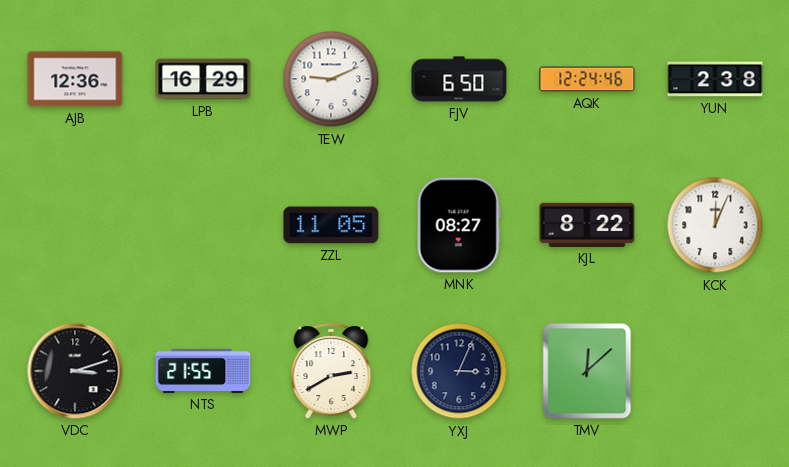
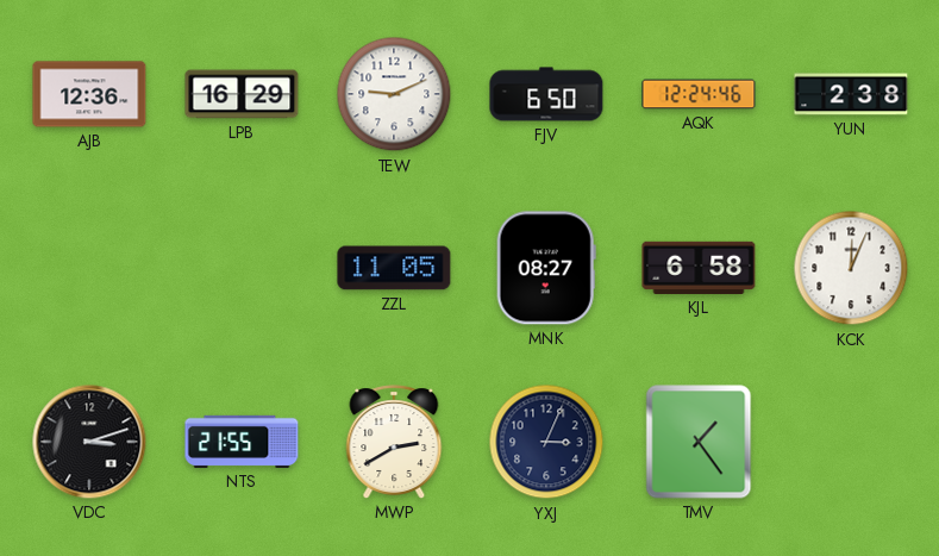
KJL: 8:22 -> 6:58 (699, 268)
TMV: 12:08 -> 1:24 (699, 442)
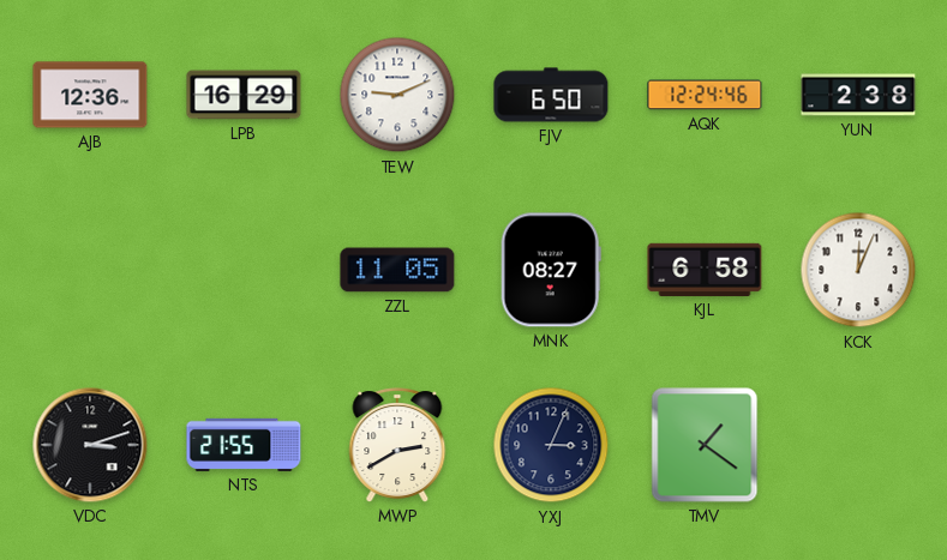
TMV: 1:24 -> 1:21 (705, 445)
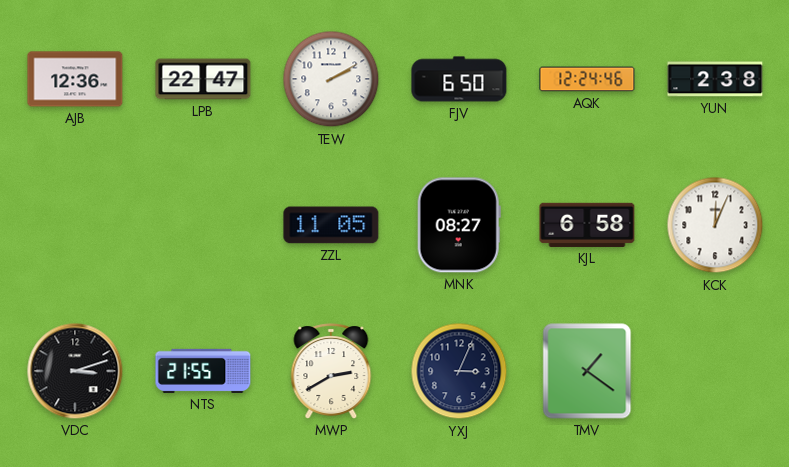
LPB: 16:29 -> 22:47 (203, 79)
TEW: 9:11 -> 2:10 (331, 79)
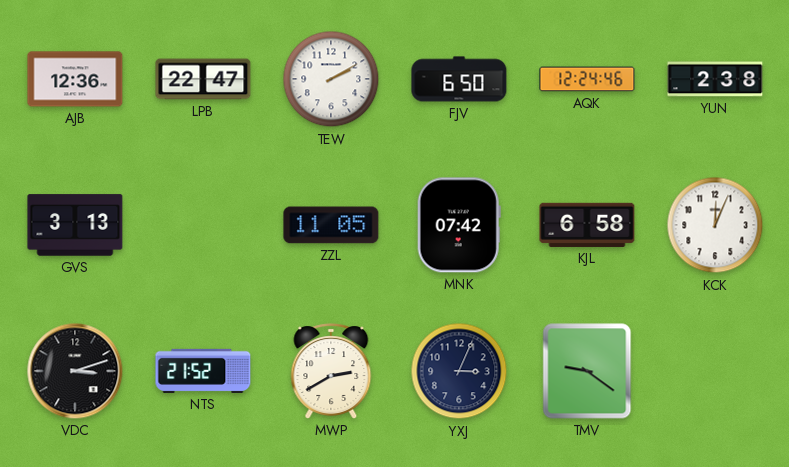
GVS: none -> 3:13 (75, 225)
MNK: 08:27 -> 07:42 (459, 225)
NTS: 21:55 -> 21:52 (203, 371)
TMV: 1:21 -> 9:21 (587, 371)
